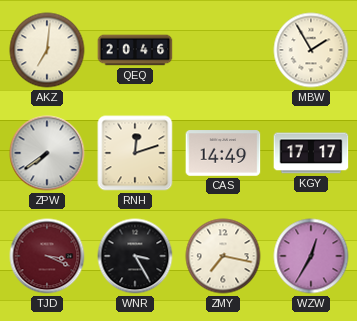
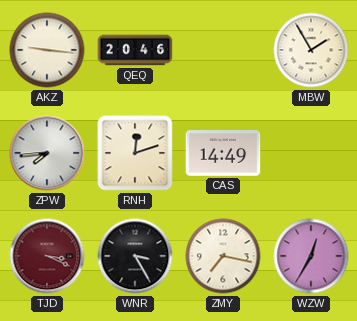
AKZ: 7:01 -> 9:16 (47, 50)
ZPW: 7:39 -> 7:44 (47, 153)
KGY: 17:17 -> none (311, 153)
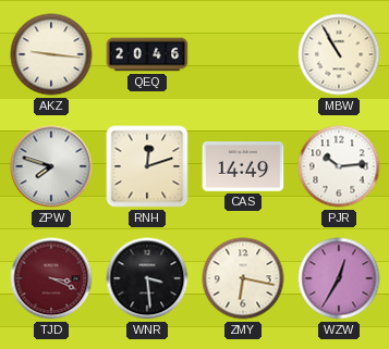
MBW: 1:55 -> 10:55 (339, 54)
ZPW: 7:44 -> 7:48 (51, 166)
PJR: none -> 10:14 (339, 166)
WNR: 3:25 -> 3:29 (147, 278)
ZMY: 7:17 -> 6:17 (243, 278)
